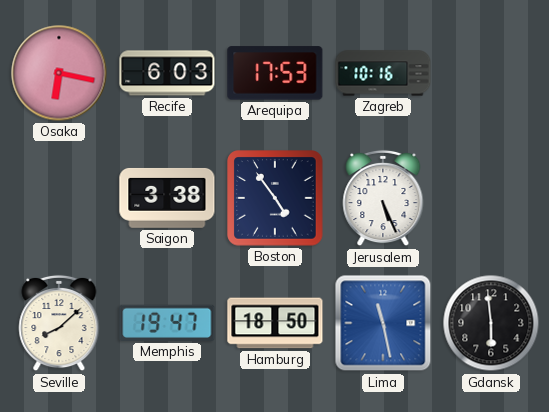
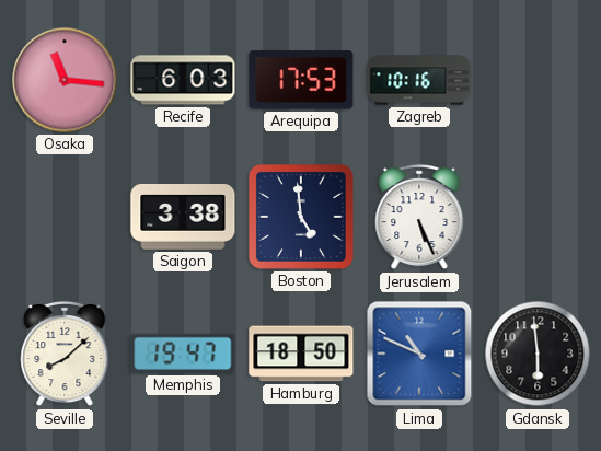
Osaka: 6:17 -> 11:16 (65, 80)
Boston: 4:54 -> 4:59 (301, 217)
Lima: 11:28 -> 10:49 (419, 354)
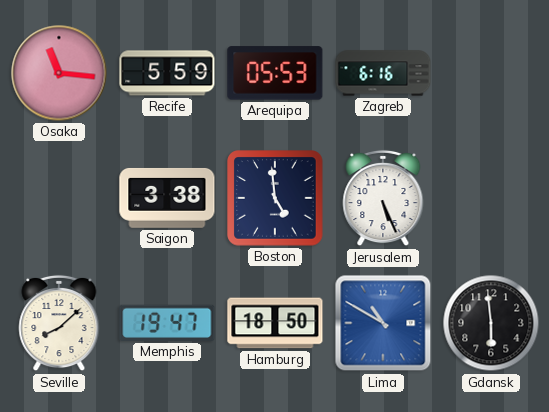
Recife: 6:03 -> 5:59 (167, 73)
Arequipa: 17:53 -> 05:53 (275, 73)
Zagreb: 10:16 -> 6:16 (383, 73)
Lima: 10:49 -> 10:50 (383, 323)
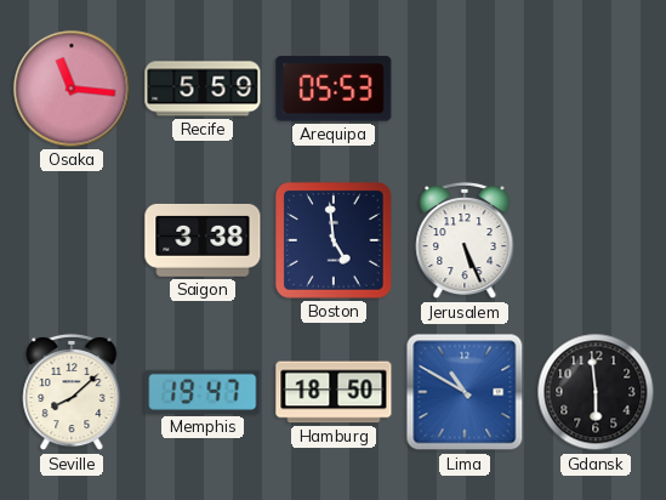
Zagreb: 6:16 -> none (383, 73)
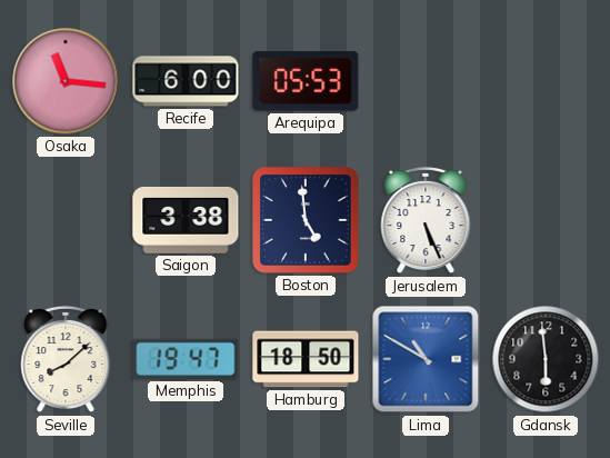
Recife: 5:59 -> 6:00 (186, 81)
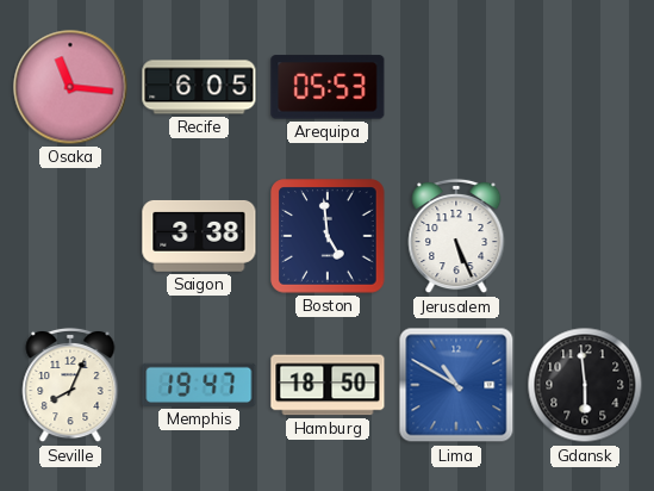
Recife: 6:00 -> 6:05 (199, 87)
Seville: 8:08 -> 8:04 (70, 385)
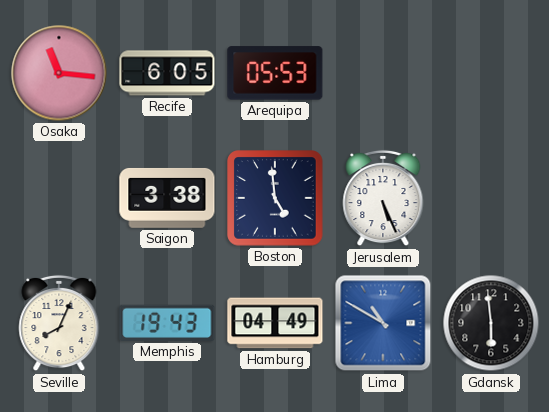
Memphis: 19:47 -> 19:43 (167, 323)
Hamburg: 18:50 -> 04:49 (275, 323)
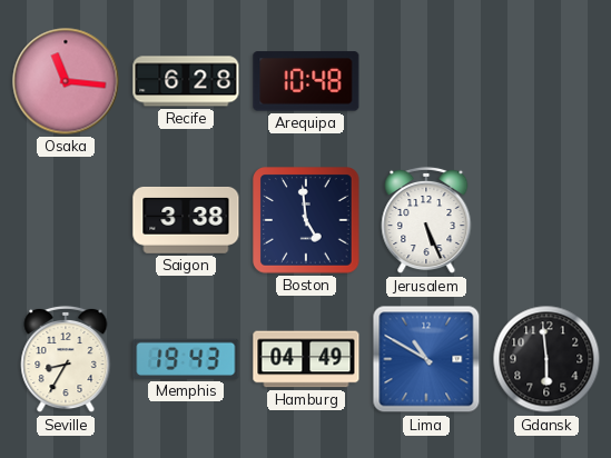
Recife: 6:05 -> 6:28 (186, 81)
Arequipa: 05:53 -> 10:48 (306, 81)
Seville: 8:04 -> 8:35 (66, 359)
